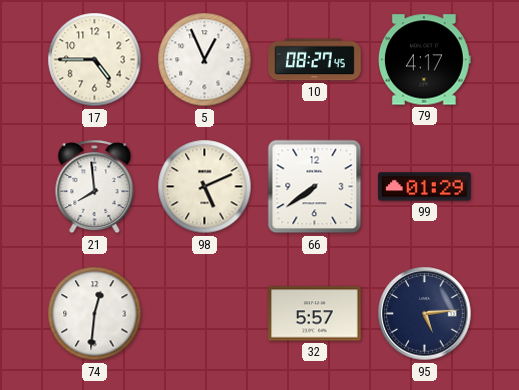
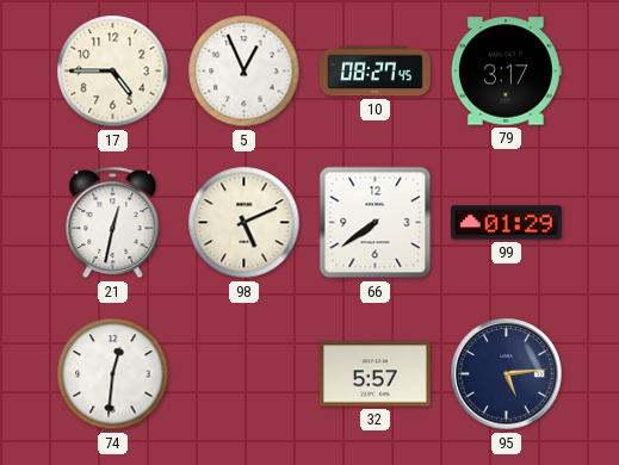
79: 4:17 -> 3:17 (507, 72)
21: 7:59 -> 12:32 (113, 223)
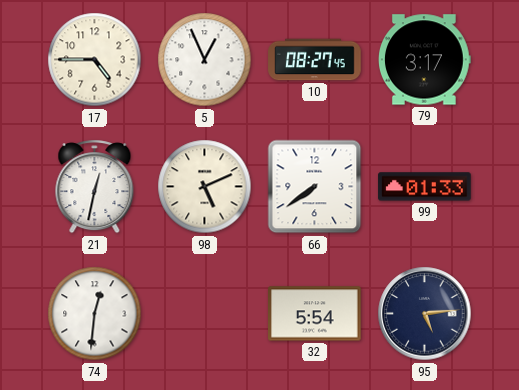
99: 01:29 -> 01:33 (425, 187)
32: 5:57 -> 5:54 (315, 314)
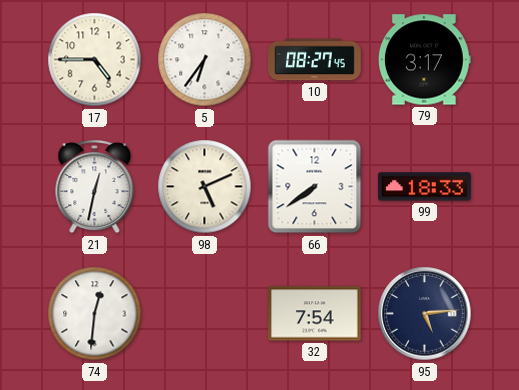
5: 12:56 -> 6:36 (205, 60)
99: 01:33 -> 18:33 (425, 187)
32: 5:54 -> 7:54 (315, 314)
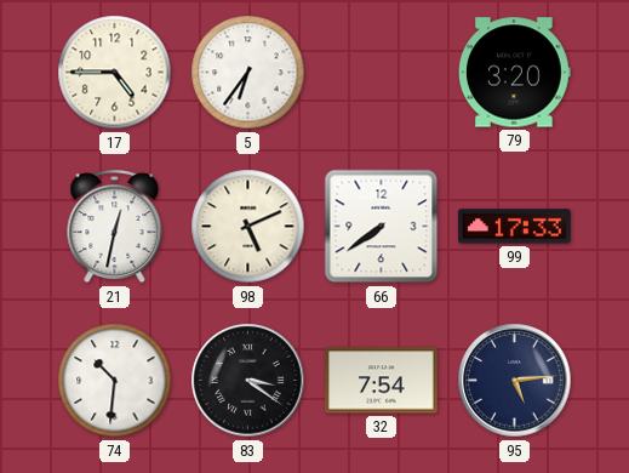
10: 08:27 -> none (315, 60)
79: 3:17 -> 3:20 (515, 73)
99: 18:33 -> 17:33 (515, 227)
74: 12:31 -> 10:31 (115, 381)
83: none -> 3:21 (248, 381)
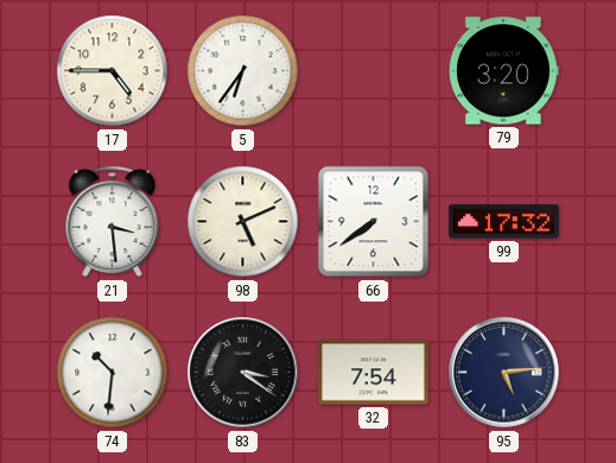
21: 12:32 -> 3:29 (113, 222)
99: 17:33 -> 17:32 (504, 222)
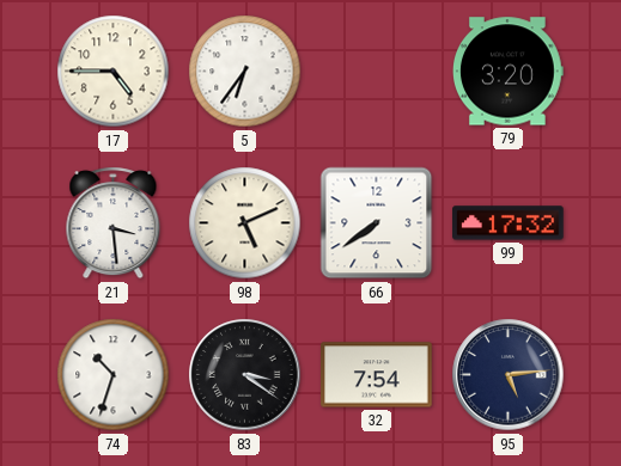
74: 10:31 -> 10:33 (114, 375)
